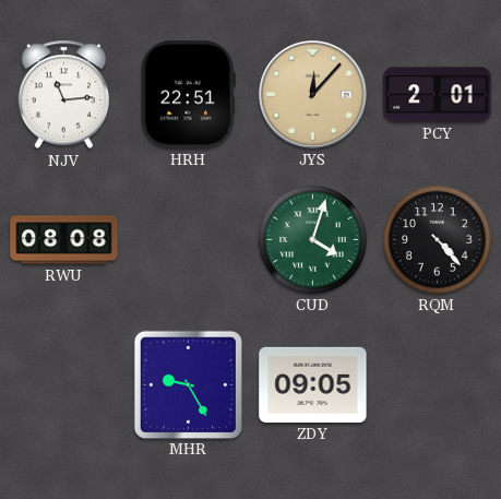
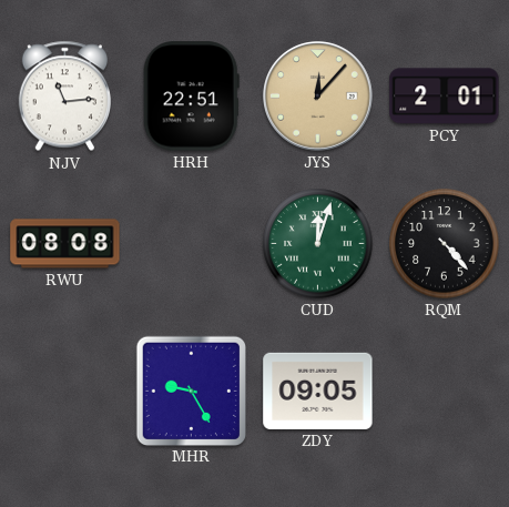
CUD: 4:03 -> 12:03 (318, 244)
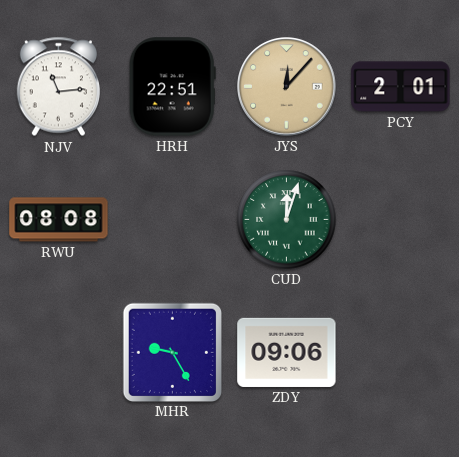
RQM: 4:23 -> none (445, 244)
ZDY: 09:05 -> 09:06 (287, 352)
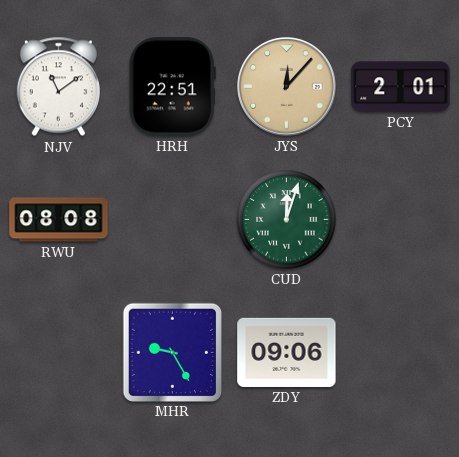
NJV: 11:14 -> 11:09 (58, 87)
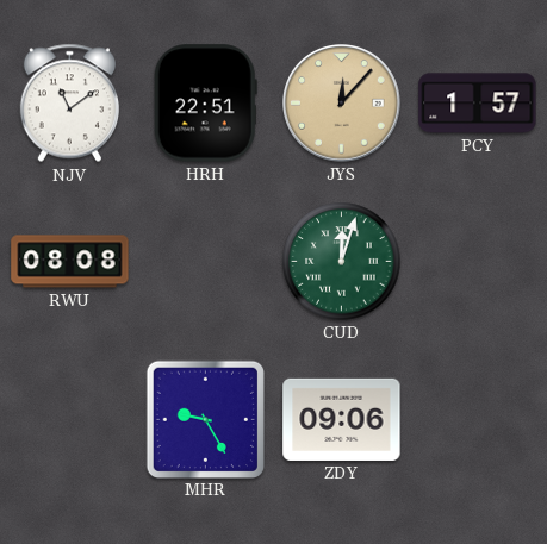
PCY: 2:01 -> 1:57 (478, 104)
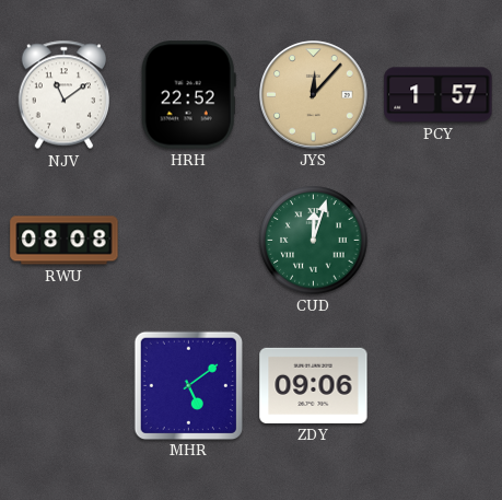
HRH: 22:51 -> 22:52 (188, 95)
MHR: 9:25 -> 5:09 (188, 385)
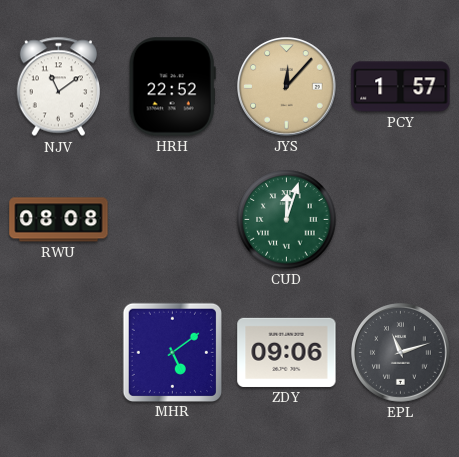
EPL: none -> 11:12 (401, 353)
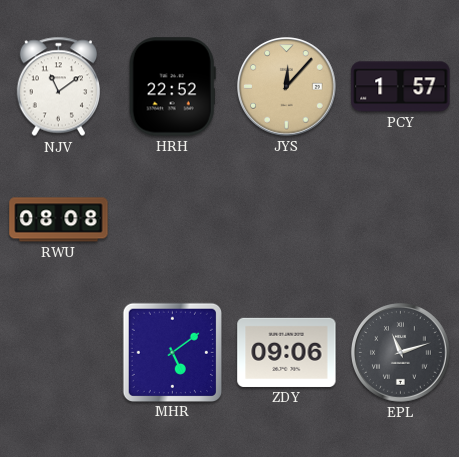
CUD: 12:03 -> none (287, 220)
